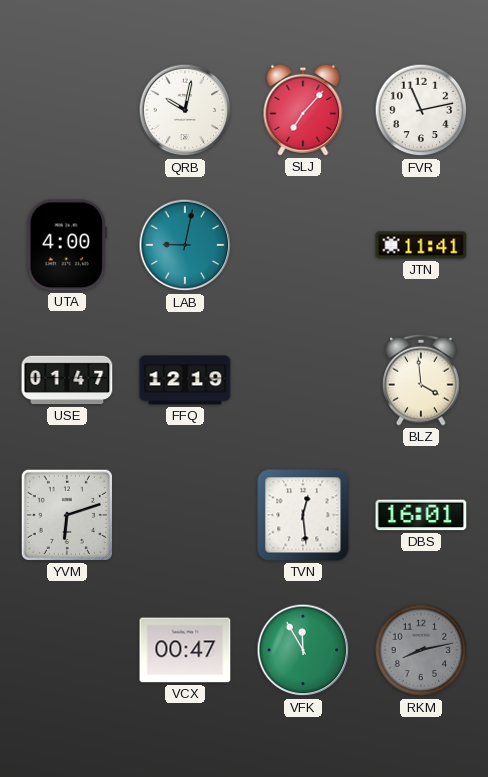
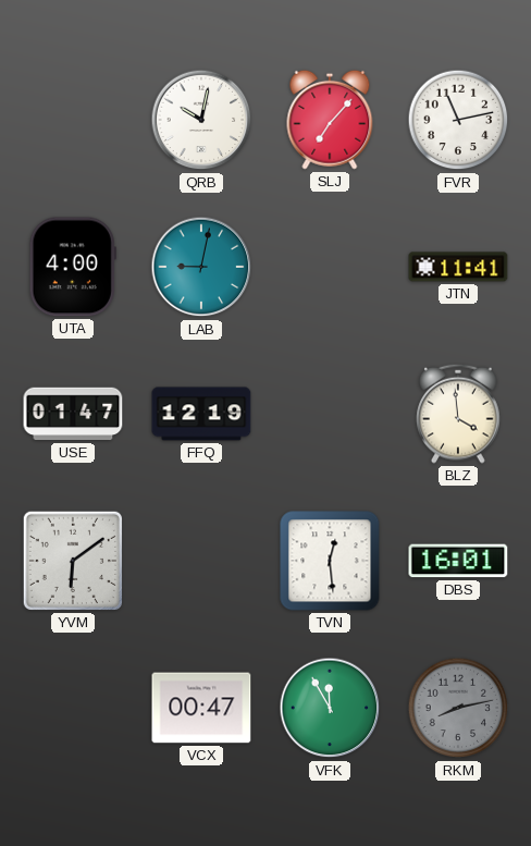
YVM: 6:12 -> 6:09 (73, 561)
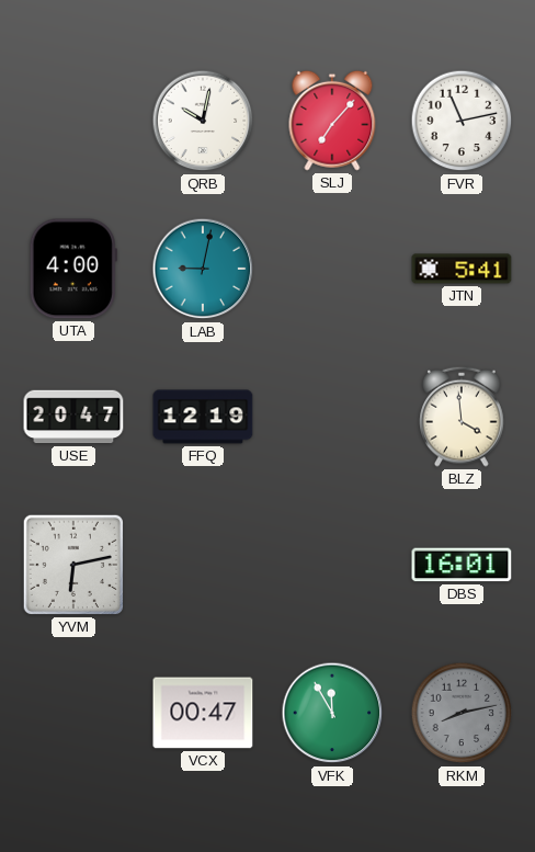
JTN: 11:41 -> 5:41 (462, 269)
USE: 01:47 -> 20:47 (73, 417)
YVM: 6:09 -> 6:13 (73, 565)
TVN: 12:29 -> none (330, 561)
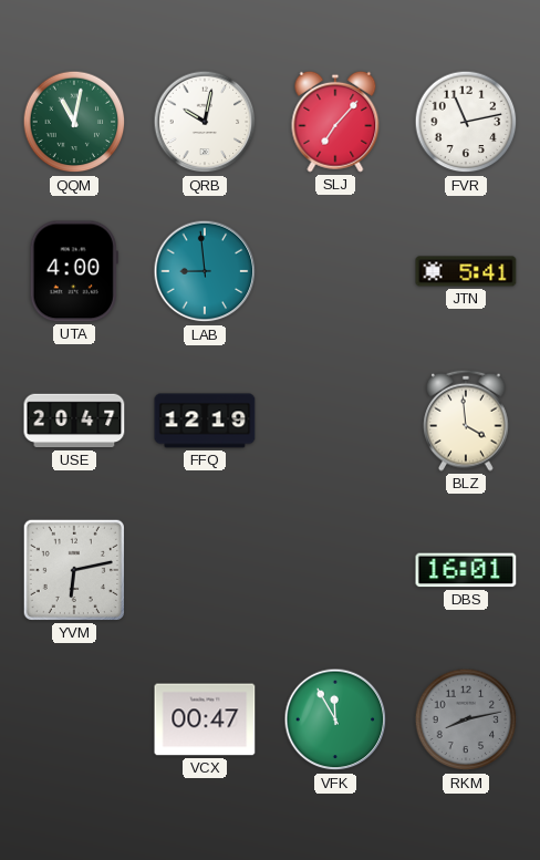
QQM: none -> 11:02 (74, 122)
LAB: 9:02 -> 8:59 (205, 271)
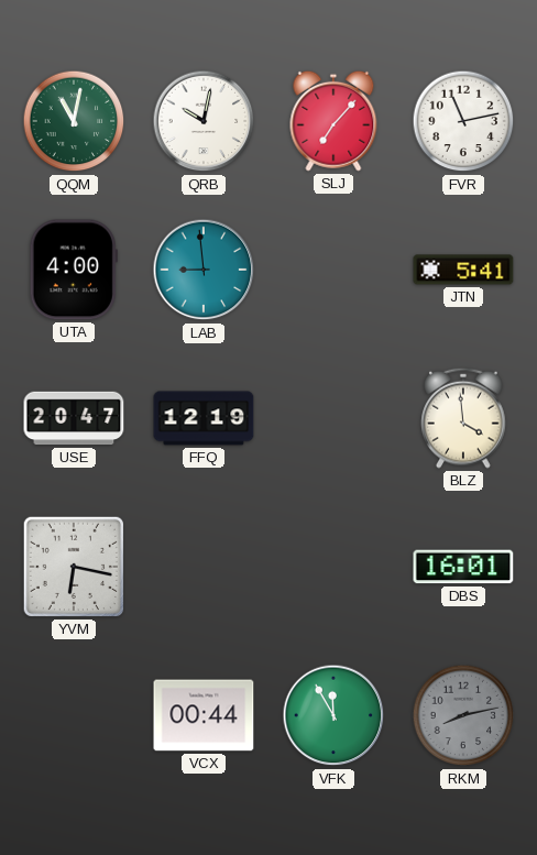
YVM: 6:13 -> 6:17 (74, 567)
VCX: 00:47 -> 00:44 (204, 715)
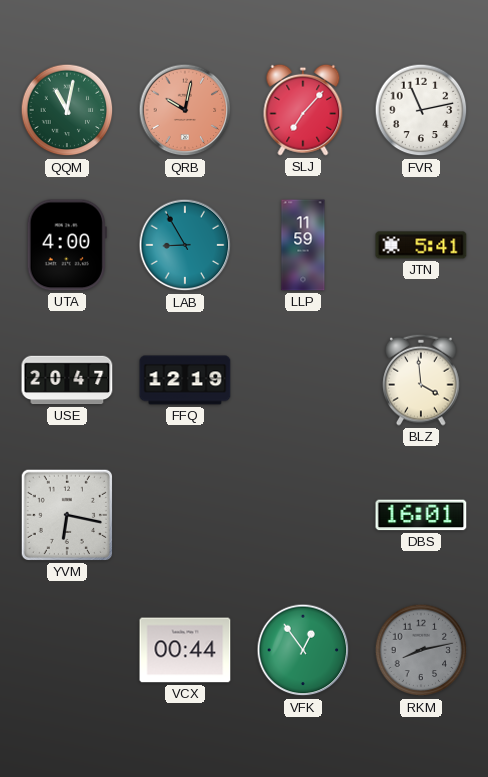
QRB dial: white -> salmon (185, 110)
LAB: 8:59 -> 8:55 (185, 245)
LLP: none -> 11:59 (303, 245)
VFK: 11:55 -> 12:54 (303, 650)
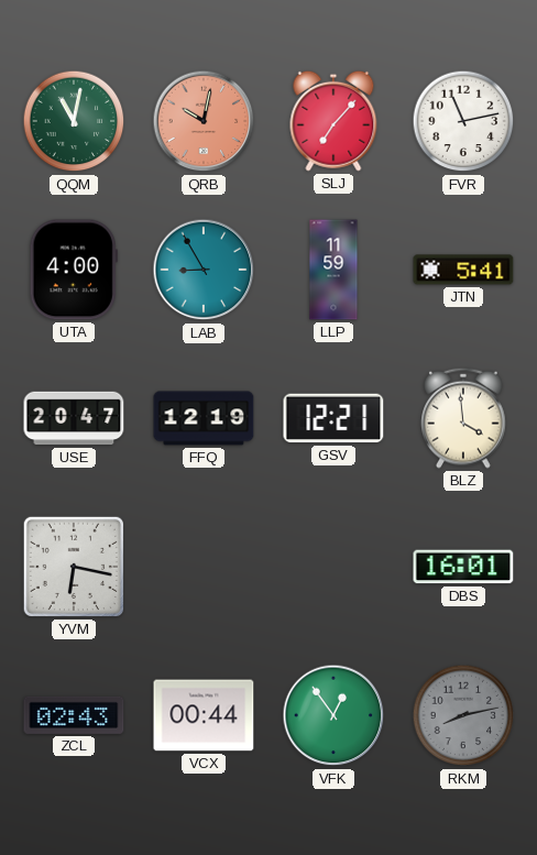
GSV: none -> 12:21 (333, 418)
ZCL: none -> 02:43 (74, 715)
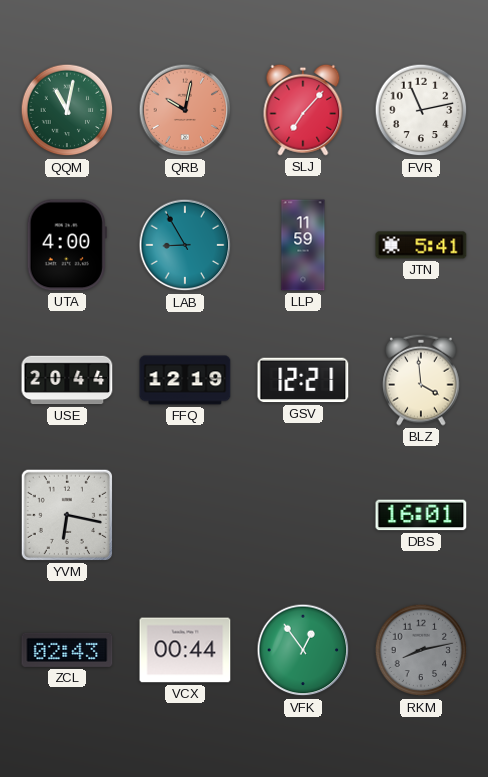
USE: 20:47 -> 20:44 (67, 380)
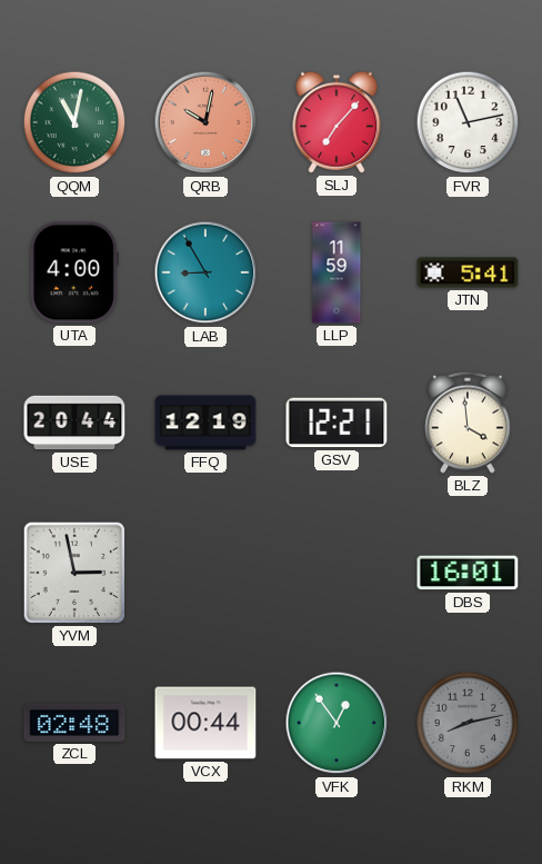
YVM: 6:17 -> 2:58 (74, 573)
ZCL: 02:43 -> 02:48 (74, 723)
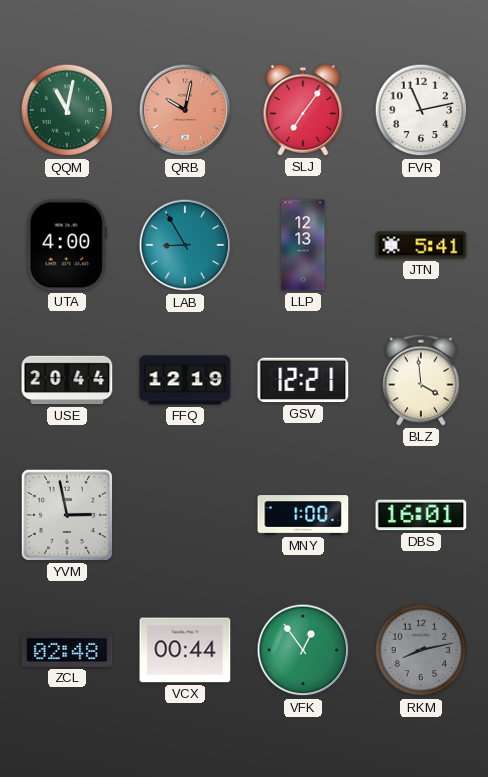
SLJ: 7:07 -> 7:06 (303, 110)
LLP: 11:59 -> 12:13 (303, 245)
MNY: none -> 1:00 (303, 515)
